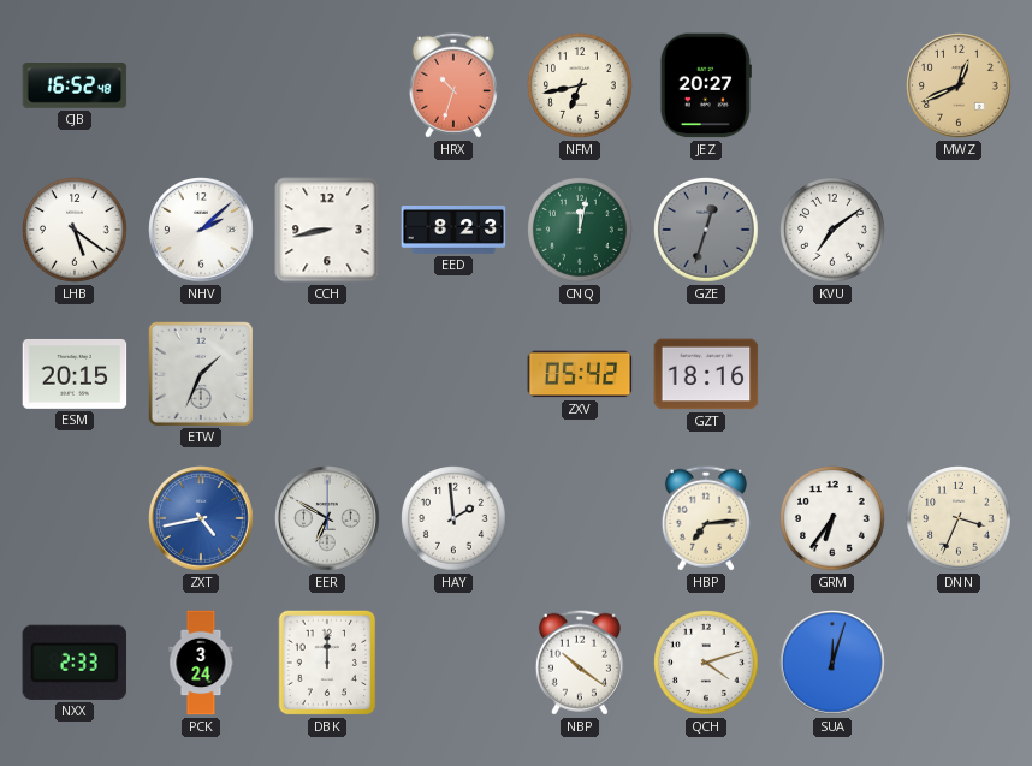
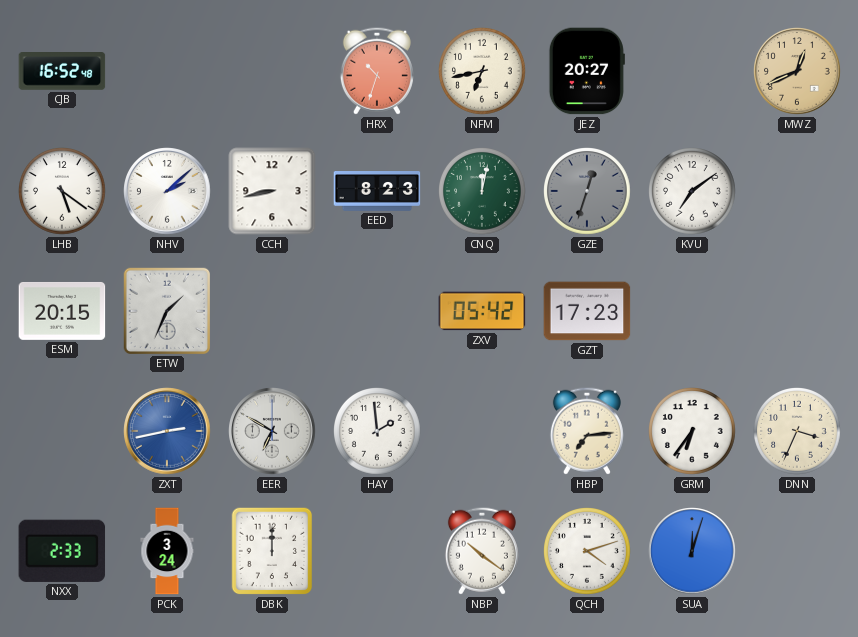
GZT: 18:16 -> 17:23 (587, 311)
ZXT: 4:43 -> 2:43 (167, 431)
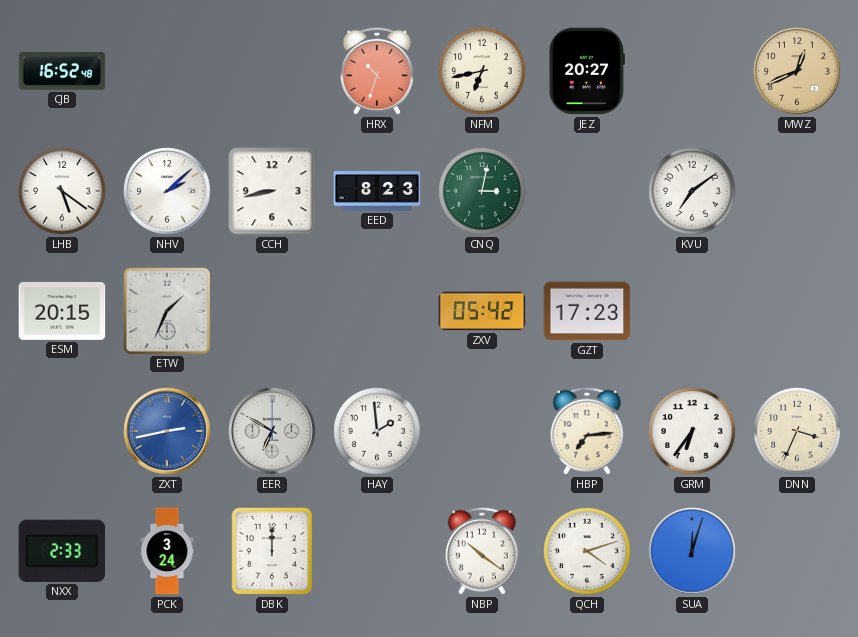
CNQ: 12:02 -> 3:02 (483, 192)
GZE: 12:33 -> none (588, 192)
